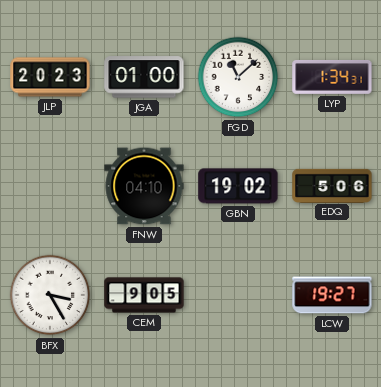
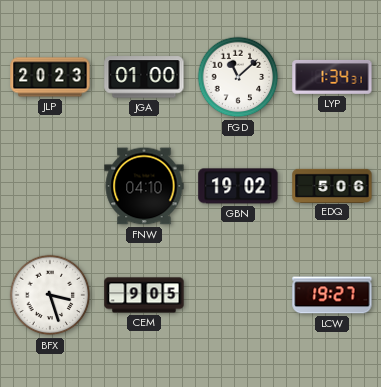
BFX: 3:25 -> 3:27 (50, 295)
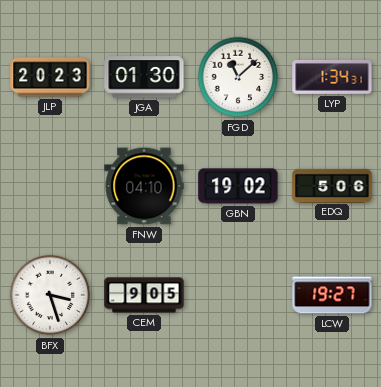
JGA: 01:00 -> 01:30 (144, 77)
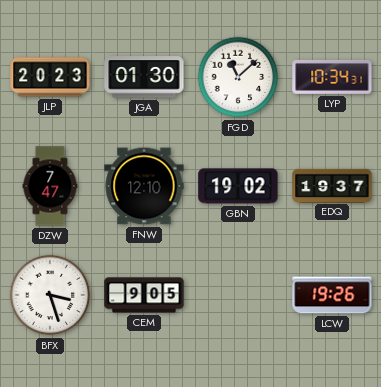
LYP: 1:34 -> 10:34 (332, 77)
DZW: none -> 7:47 (50, 186)
FNW: 04:10 -> 12:10 (144, 186)
EDQ: 5:06 -> 19:37 (332, 185)
LCW: 19:27 -> 19:26 (332, 295)
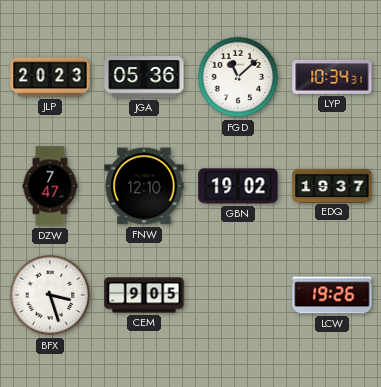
JGA: 01:30 -> 05:36 (144, 77)
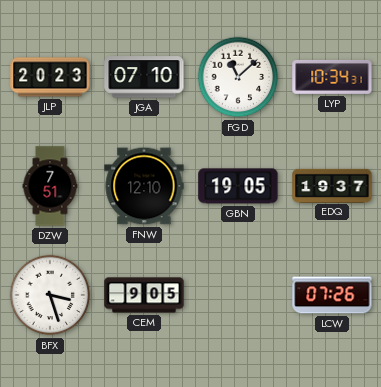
JGA: 05:36 -> 07:10 (144, 77)
DZW: 7:47 -> 7:51 (50, 186)
GBN: 19:02 -> 19:05 (238, 186)
LCW: 19:26 -> 07:26 (332, 295)
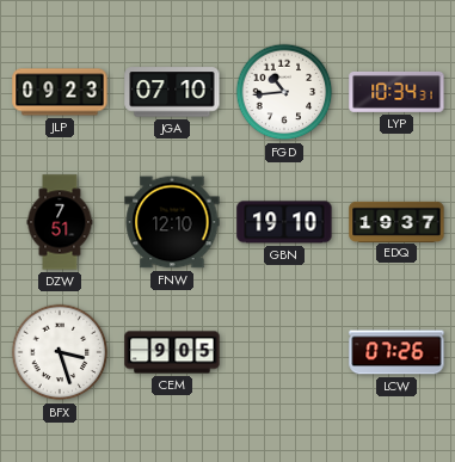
JLP: 20:23 -> 09:23 (60, 92)
FGD: 11:08 -> 10:44 (284, 92)
GBN: 19:05 -> 19:10 (284, 222)
